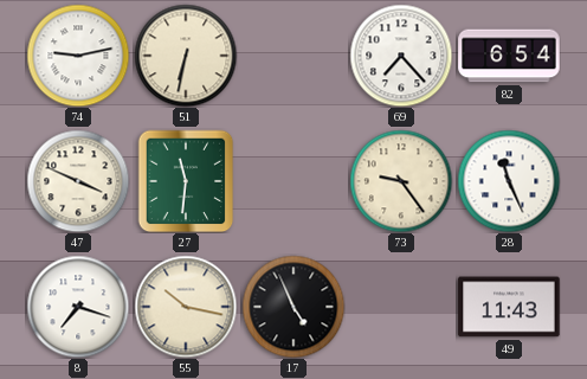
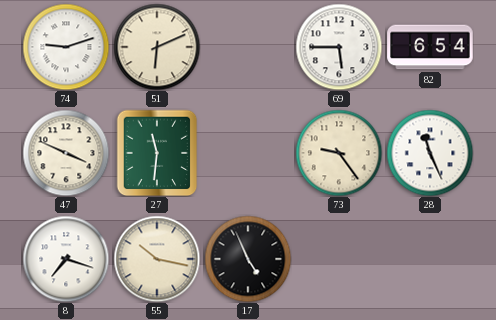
74: 9:13 -> 9:12 (66, 47)
51: 6:32 -> 6:11 (157, 47)
69: 7:23 -> 5:45 (339, 47)
49: 11:43 -> none (509, 307)
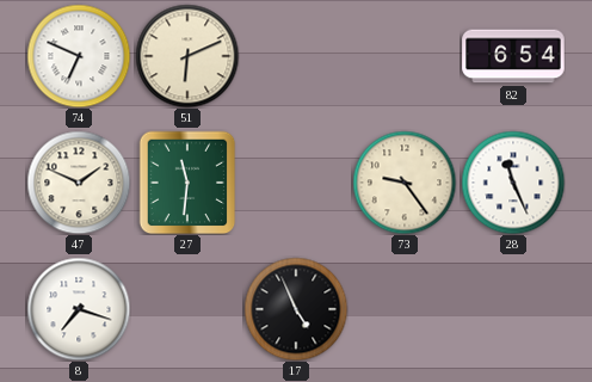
74: 9:12 -> 6:49 (79, 56)
69: 5:45 -> none (339, 47)
47: 3:49 -> 1:49 (79, 183)
55: 10:17 -> none (157, 259)
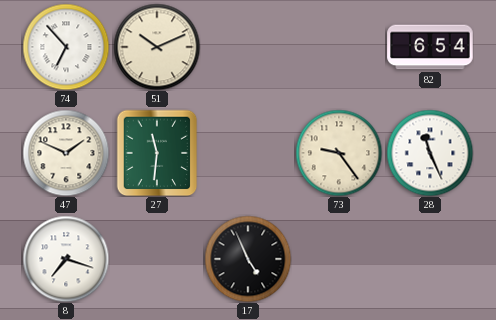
74: 6:49 -> 6:53 (66, 47)
51: 6:11 -> 10:11 (157, 47)
